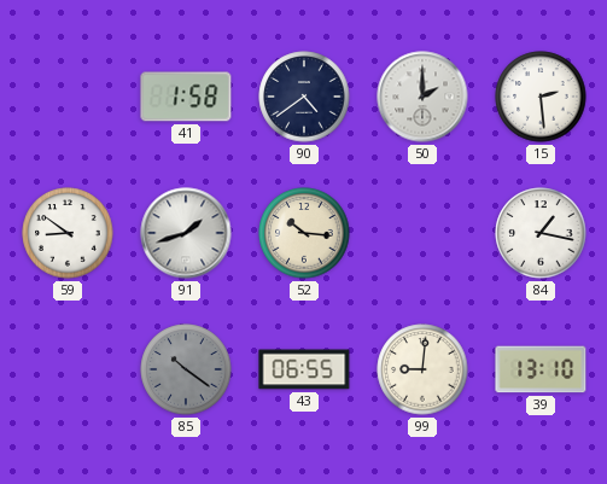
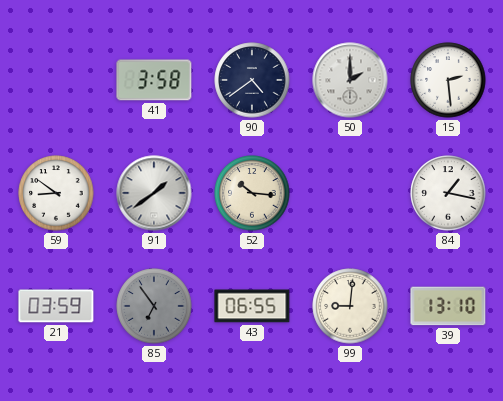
41: 1:58 -> 3:58 (154, 80)
91: 1:42 -> 1:39 (154, 193)
21: none -> 03:59 (56, 306)
85: 10:21 -> 6:54 (154, 306)
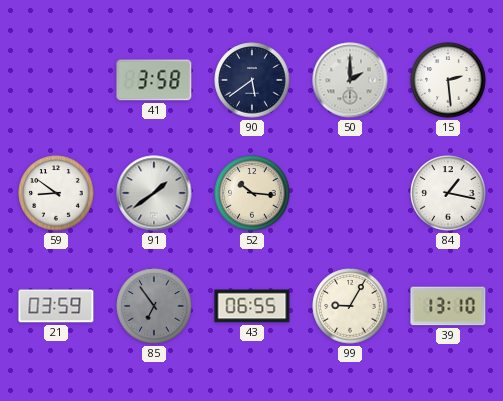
90: 4:39 -> 5:39 (252, 80)
99: 9:01 -> 9:05 (350, 306)
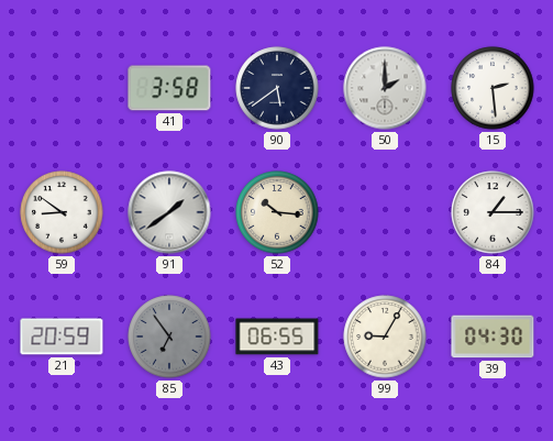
84: 1:17 -> 1:15 (493, 212)
21: 03:59 -> 20:59 (62, 337)
39: 13:10 -> 04:30 (493, 337)
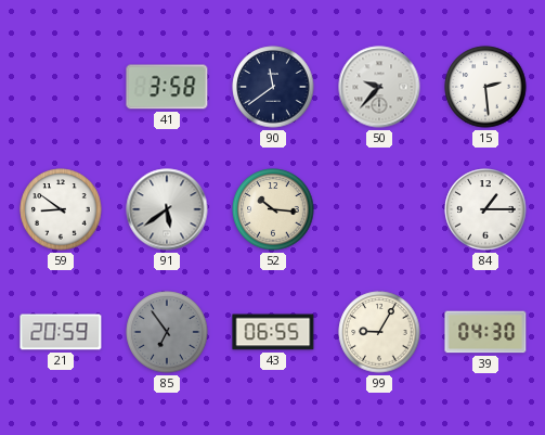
90: 5:39 -> 11:39 (273, 87)
50: 2:00 -> 9:37 (379, 87)
91: 1:39 -> 5:39 (167, 209)
